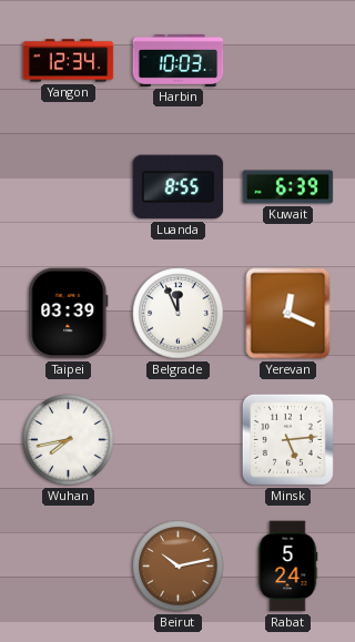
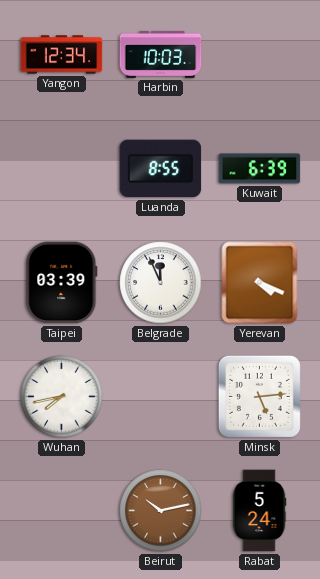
Yerevan: 12:19 -> 4:19 (260, 283)
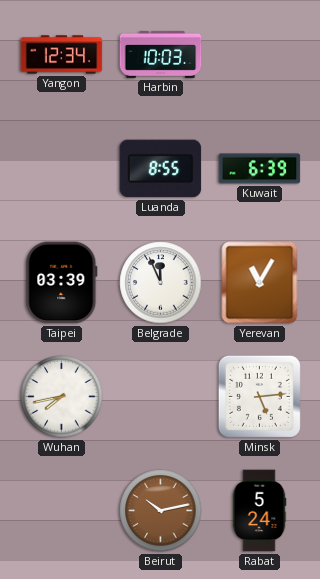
Yerevan: 4:19 -> 11:05 (260, 283)
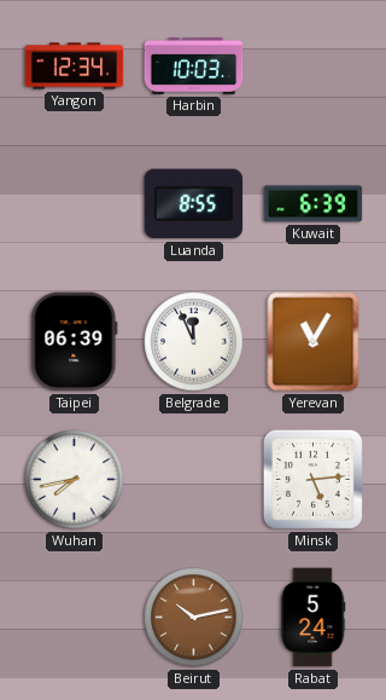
Taipei: 03:39 -> 06:39 (75, 342)
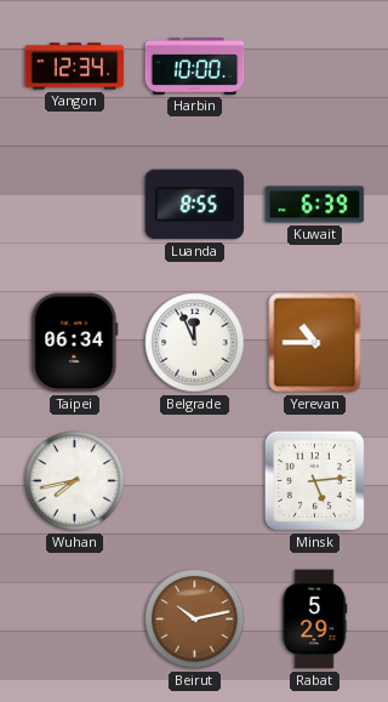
Harbin: 10:03 -> 10:00 (195, 65)
Taipei: 06:39 -> 06:34 (75, 343)
Yerevan: 11:05 -> 10:45 (315, 343)
Rabat: 5:24 -> 5:29 (314, 620)
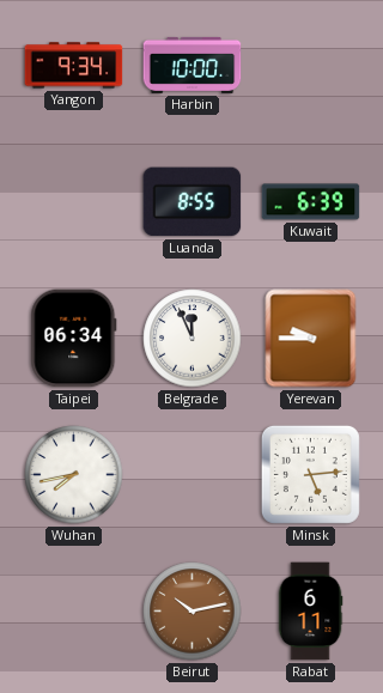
Yangon: 12:34 -> 9:34 (74, 66)
Yerevan: 10:45 -> 9:45 (311, 339)
Rabat: 5:29 -> 6:11 (310, 612)
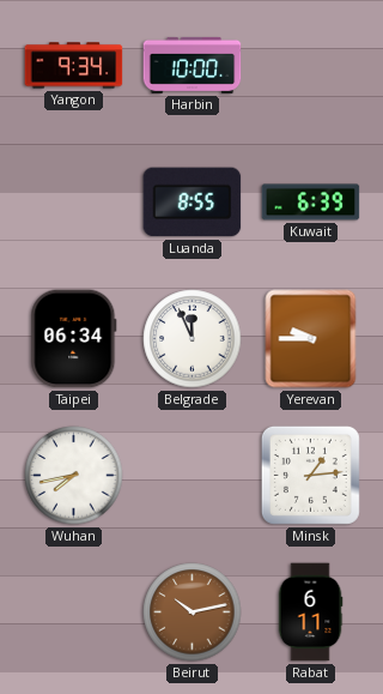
Minsk: 5:14 -> 1:14 (310, 475)
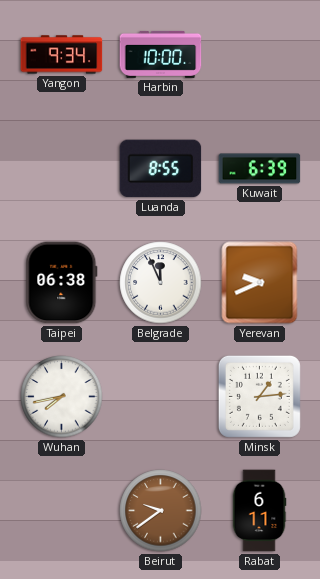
Taipei: 06:34 -> 06:38 (62, 283)
Yerevan: 9:45 -> 9:41 (260, 283)
Beirut: 10:13 -> 9:39 (161, 511)
